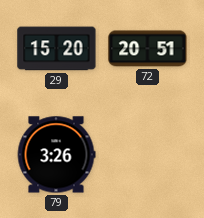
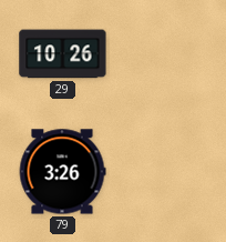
29: 15:20 -> 10:26 (63, 54)
72: 20:51 -> none (148, 49)
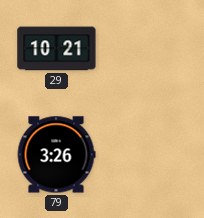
29: 10:26 -> 10:21 (57, 49)
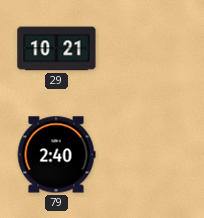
79: 3:26 -> 2:40 (56, 155)
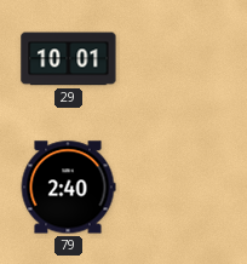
29: 10:21 -> 10:01 (69, 59)
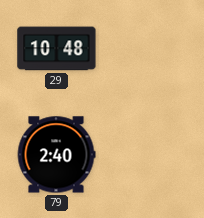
29: 10:01 -> 10:48 (57, 49)
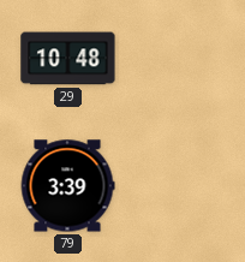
79: 2:40 -> 3:39 (67, 186)
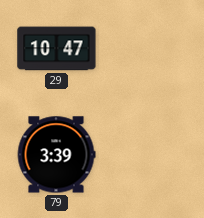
29: 10:48 -> 10:47 (57, 49)
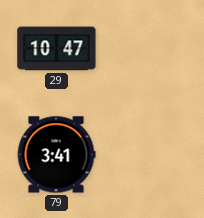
79: 3:39 -> 3:41 (56, 155)
